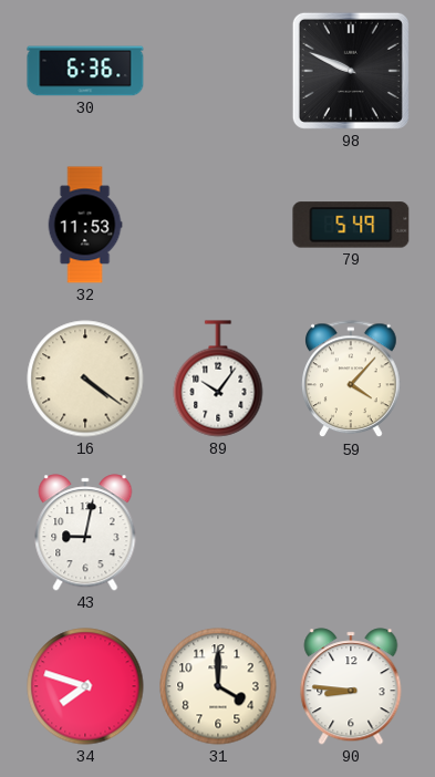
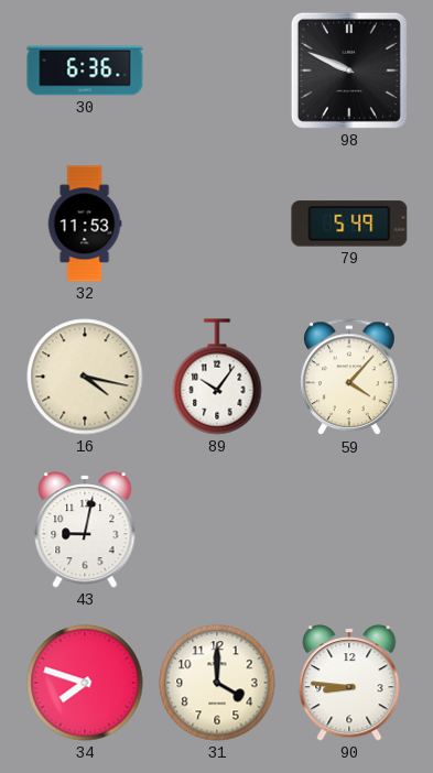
16: 4:21 -> 4:17 (85, 377)
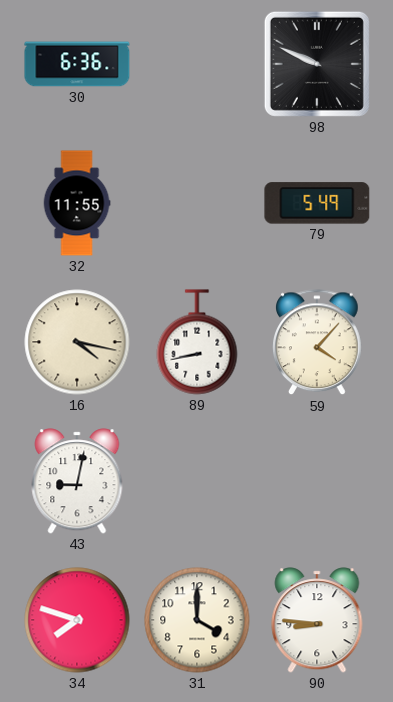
32: 11:53 -> 11:55 (77, 203)
89: 10:06 -> 8:43 (197, 342)
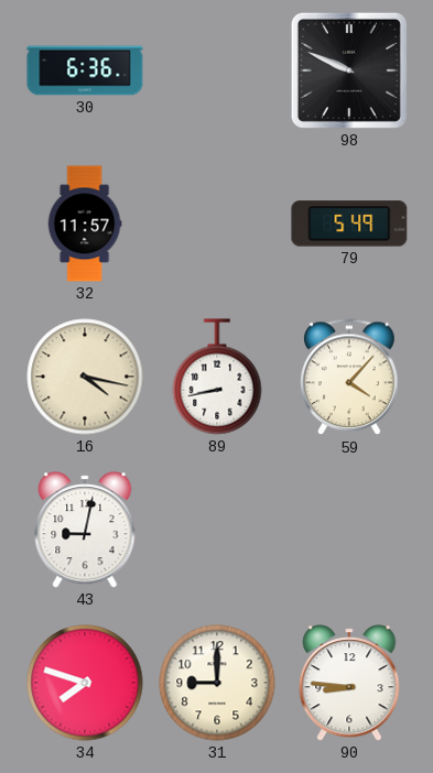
32: 11:55 -> 11:57 (85, 224)
31: 4:00 -> 9:00 (217, 683)
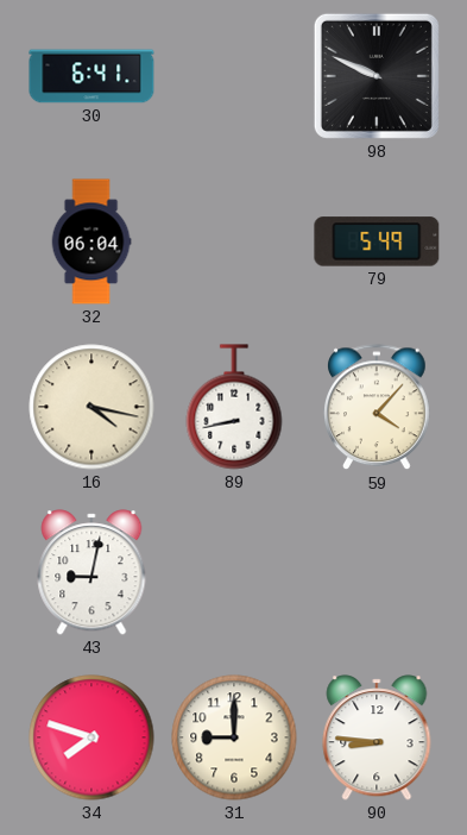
30: 6:36 -> 6:41 (91, 76)
32: 11:57 -> 06:04 (91, 241)
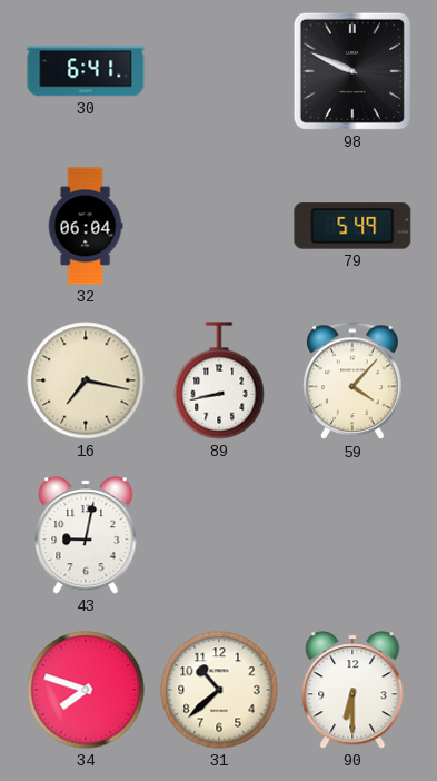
16: 4:17 -> 7:17 (86, 380)
31: 9:00 -> 10:38 (219, 690)
90: 8:46 -> 6:30 (352, 690)
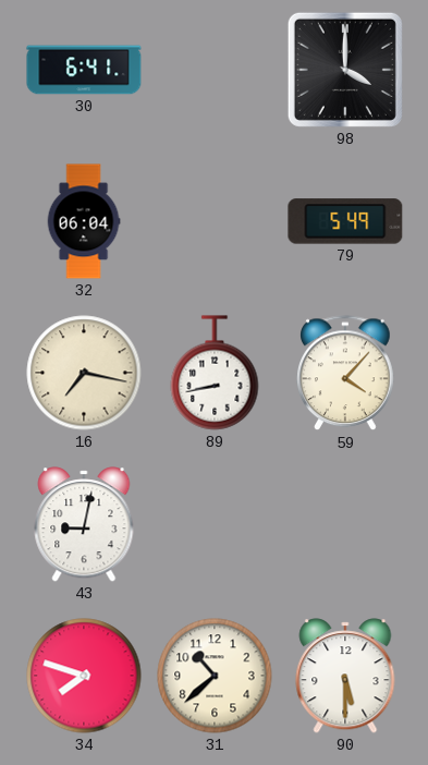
98: 9:49 -> 4:00 (345, 70)
90: 6:30 -> 5:30 (345, 676)
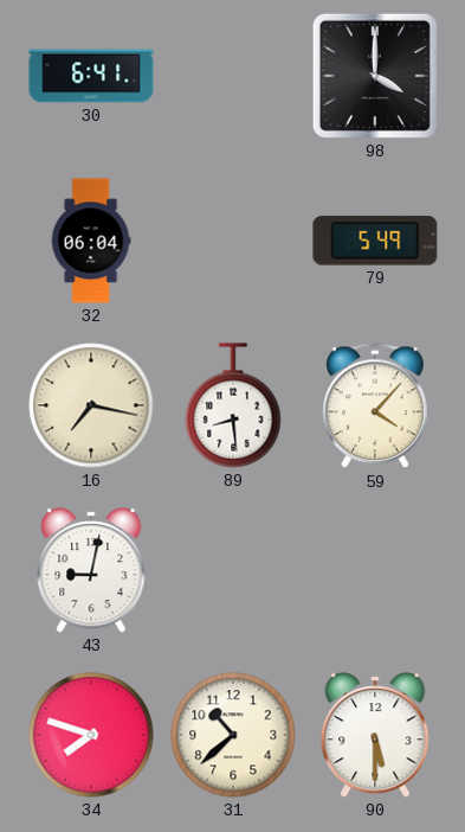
89: 8:43 -> 8:29 (233, 405)
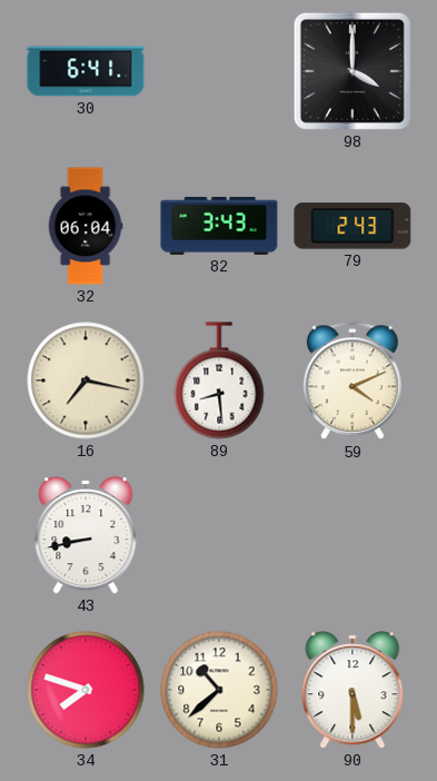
82: none -> 3:43 (219, 226)
79: 5:49 -> 2:43 (352, 226)
59: 4:07 -> 4:11 (354, 382)
43: 9:02 -> 8:43 (86, 535)
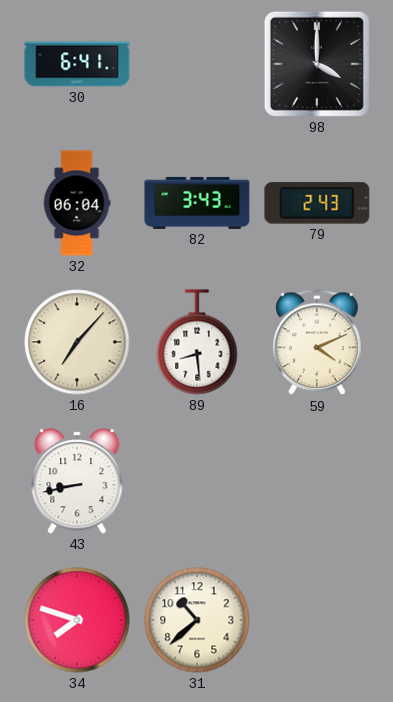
16: 7:17 -> 7:07 (77, 342)
90: 5:30 -> none (352, 690)
